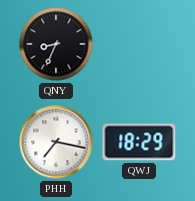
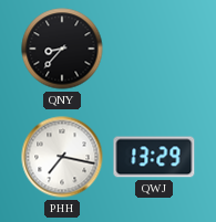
QNY: 8:34 -> 8:37 (62, 49)
QWJ: 18:29 -> 13:29 (154, 157)
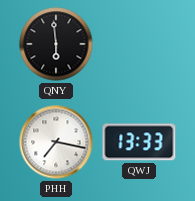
QNY: 8:37 -> 5:59 (56, 44)
QWJ: 13:29 -> 13:33 (139, 142)
